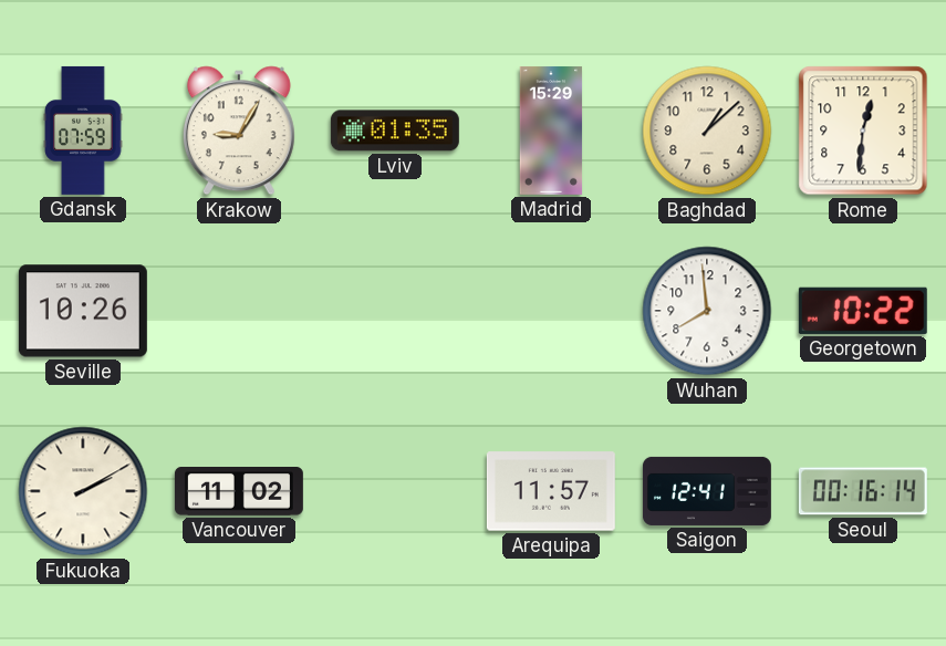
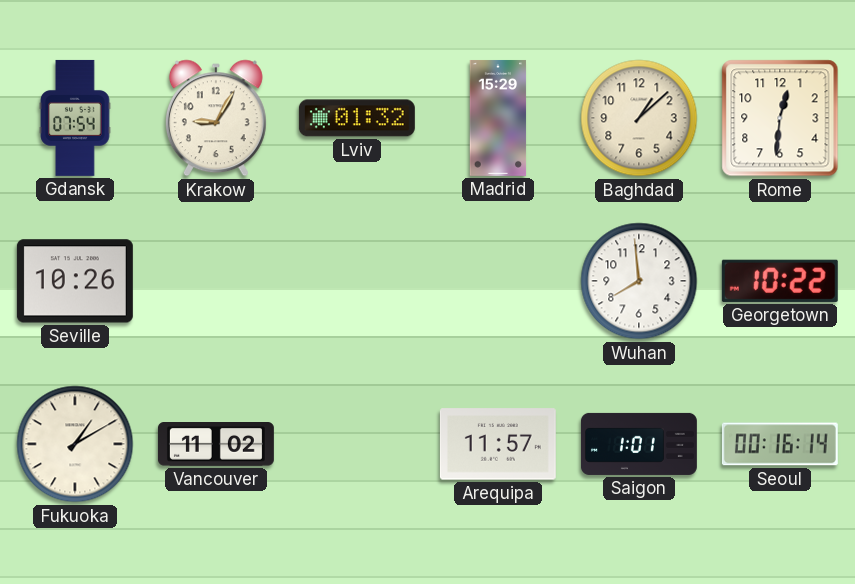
Gdansk: 07:59 -> 07:54 (75, 118)
Lviv: 01:35 -> 01:32 (357, 118)
Fukuoka: 2:10 -> 1:10 (75, 444)
Saigon: 12:41 -> 1:01 (639, 444)
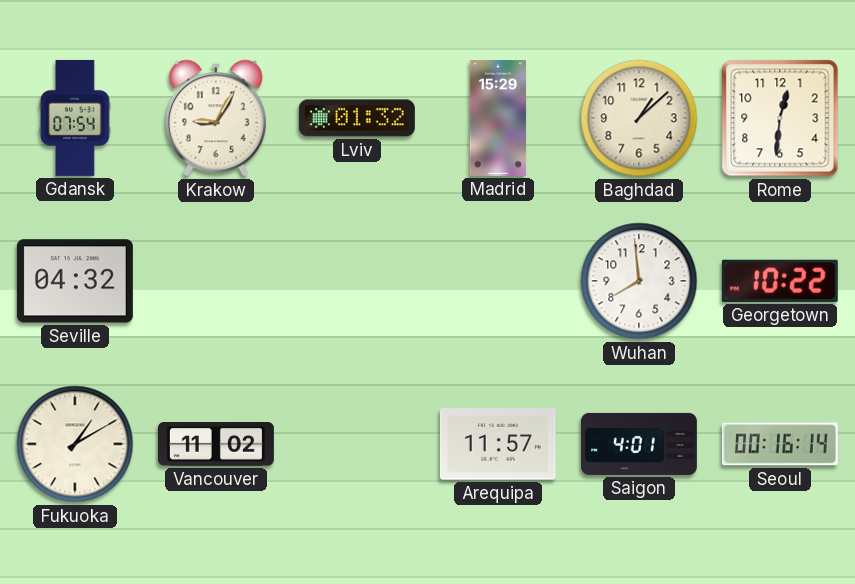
Seville: 10:26 -> 04:32 (75, 281)
Saigon: 1:01 -> 4:01 (639, 444)
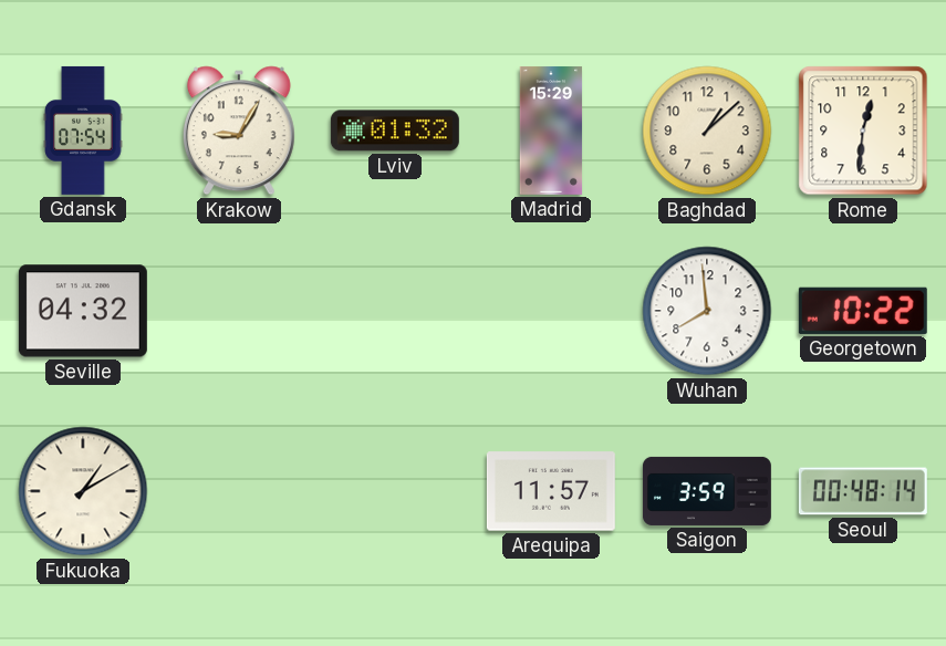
Vancouver: 11:02 -> none (216, 445)
Saigon: 4:01 -> 3:59 (707, 491)
Seoul: 00:16 -> 00:48 (863, 491)
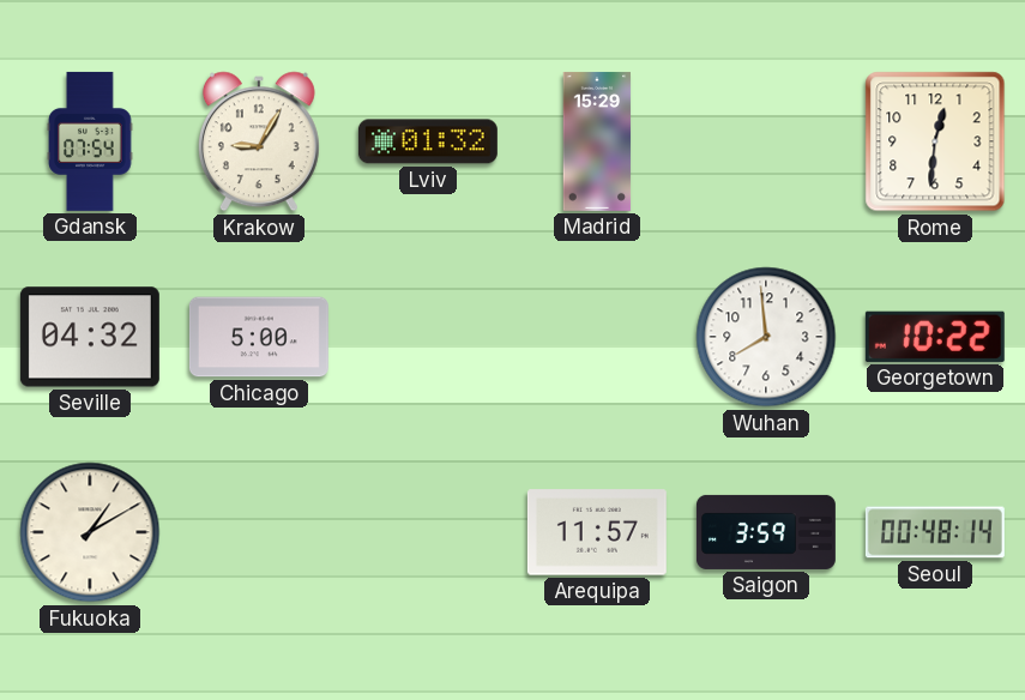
Baghdad: 1:08 -> none (707, 131)
Chicago: none -> 5:00 (259, 337)
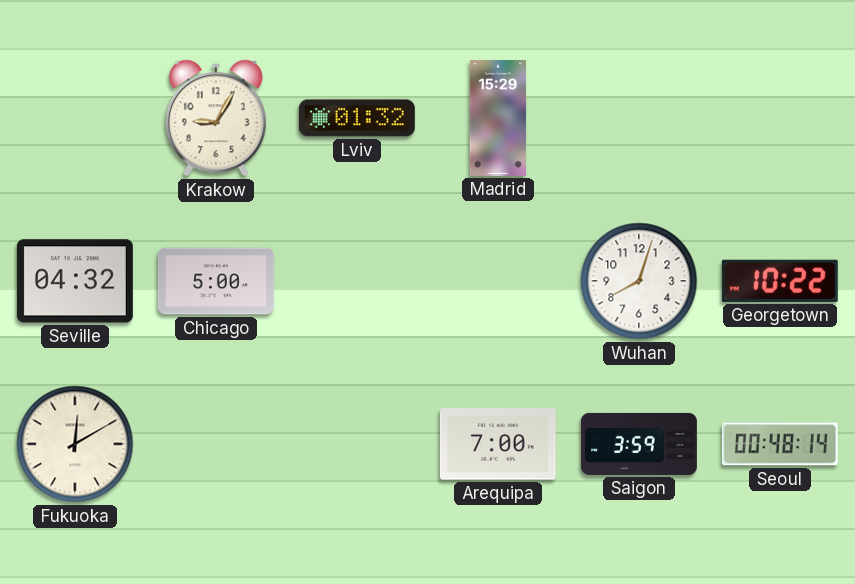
Gdansk: 07:54 -> none (90, 141)
Rome: 12:31 -> none (935, 141)
Wuhan: 7:59 -> 8:03 (639, 281)
Fukuoka: 1:10 -> 12:10 (75, 444)
Arequipa: 11:57 -> 7:00 (498, 444)
